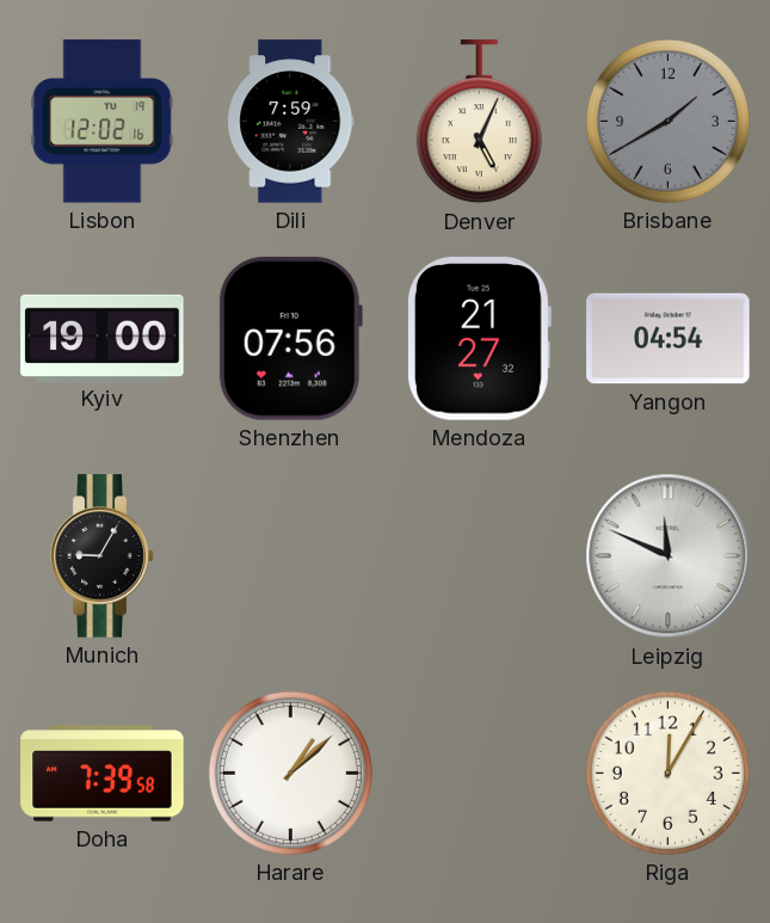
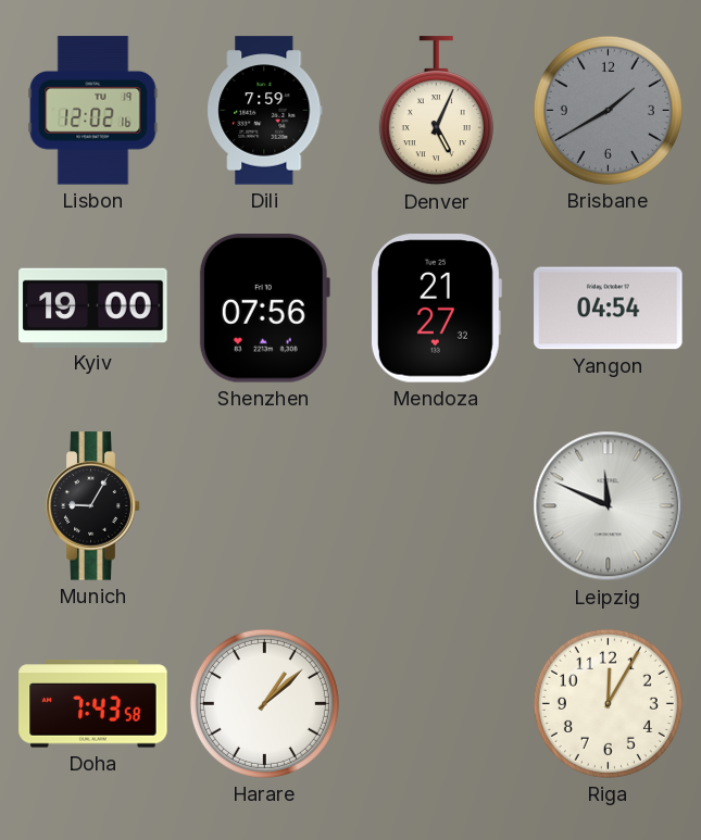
Doha: 7:39 -> 7:43 (93, 704)
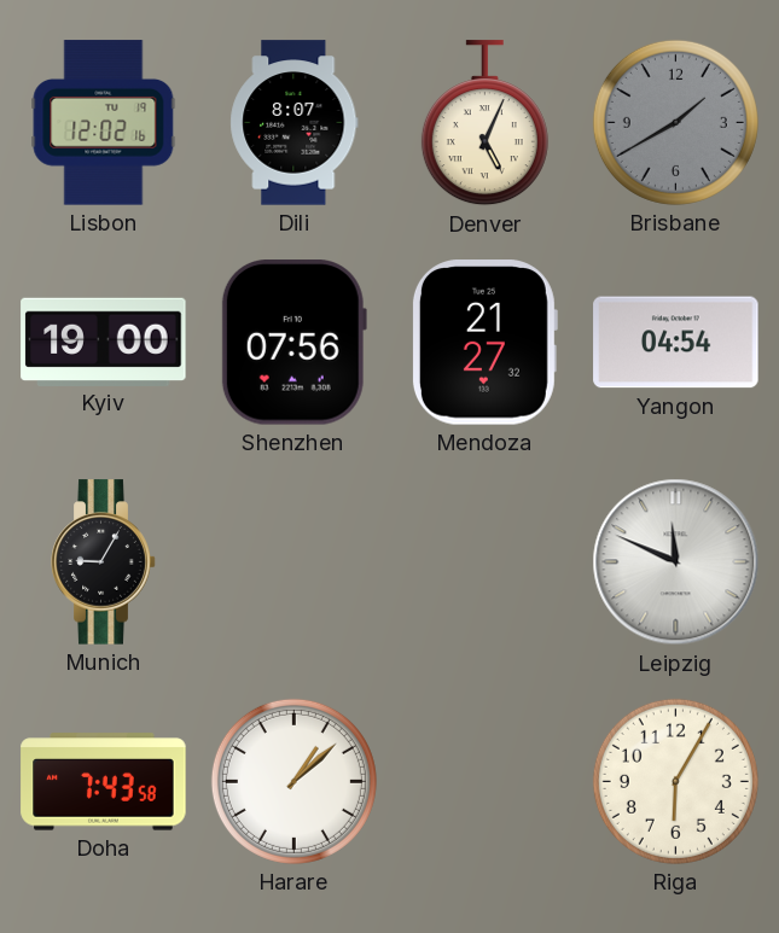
Dili: 7:59 -> 8:07 (295, 123)
Riga: 12:05 -> 6:05 (675, 781)
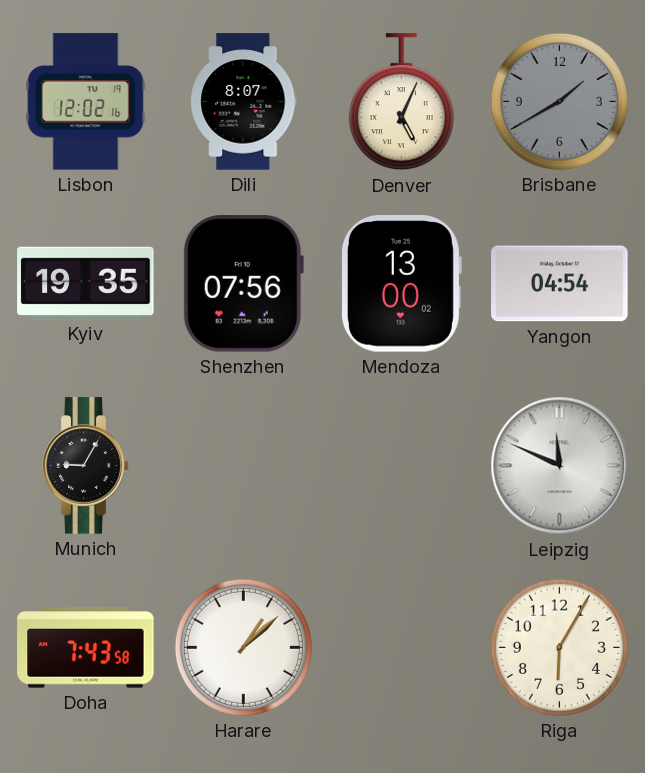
Kyiv: 19:00 -> 19:35 (86, 283)
Mendoza: 21:27 -> 13:00 (401, 284)
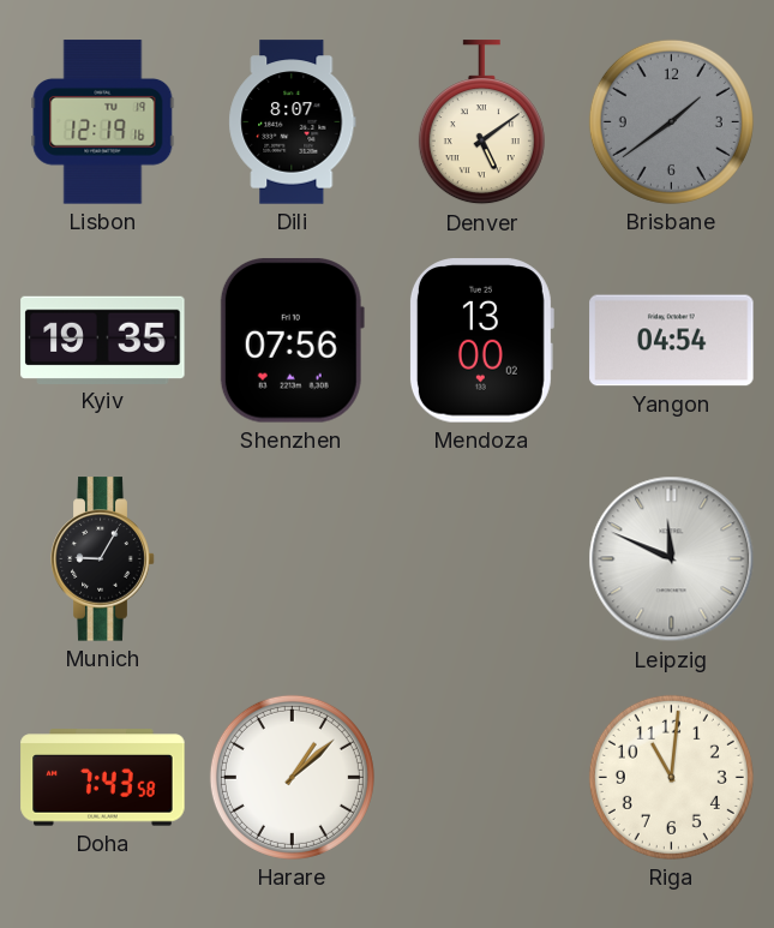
Lisbon: 12:02 -> 12:19 (103, 122)
Denver: 5:04 -> 5:09 (481, 122)
Brisbane: 1:40 -> 1:39 (671, 121)
Riga: 6:05 -> 11:01 (671, 777)
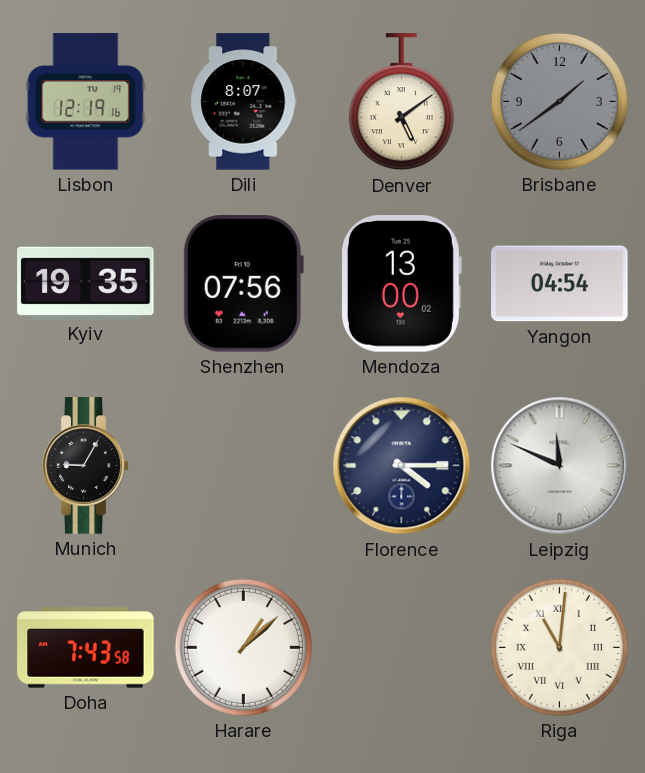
Florence: none -> 4:15 (402, 466)
Riga numerals: Arabic -> Roman (559, 647)
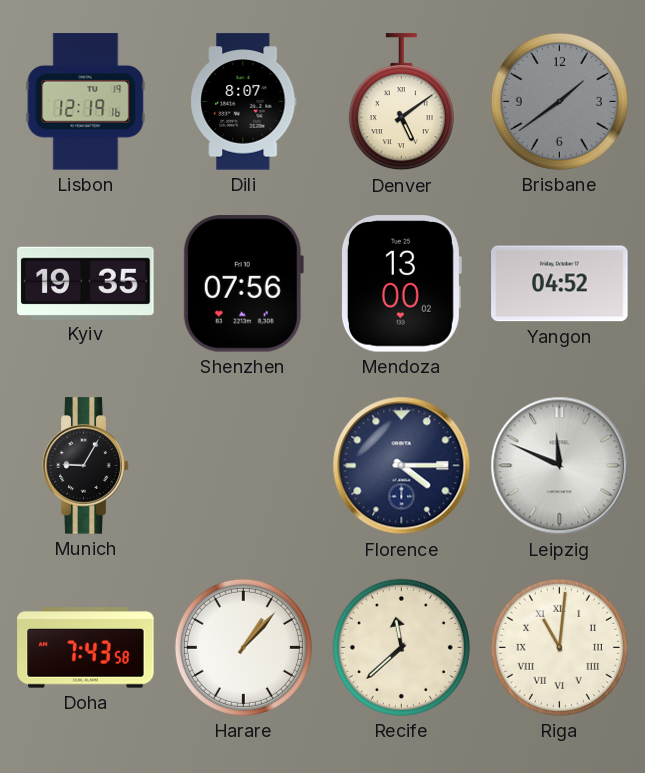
Yangon: 04:54 -> 04:52 (560, 284)
Harare: 1:08 -> 1:07 (243, 647)
Recife: none -> 11:38 (401, 647)
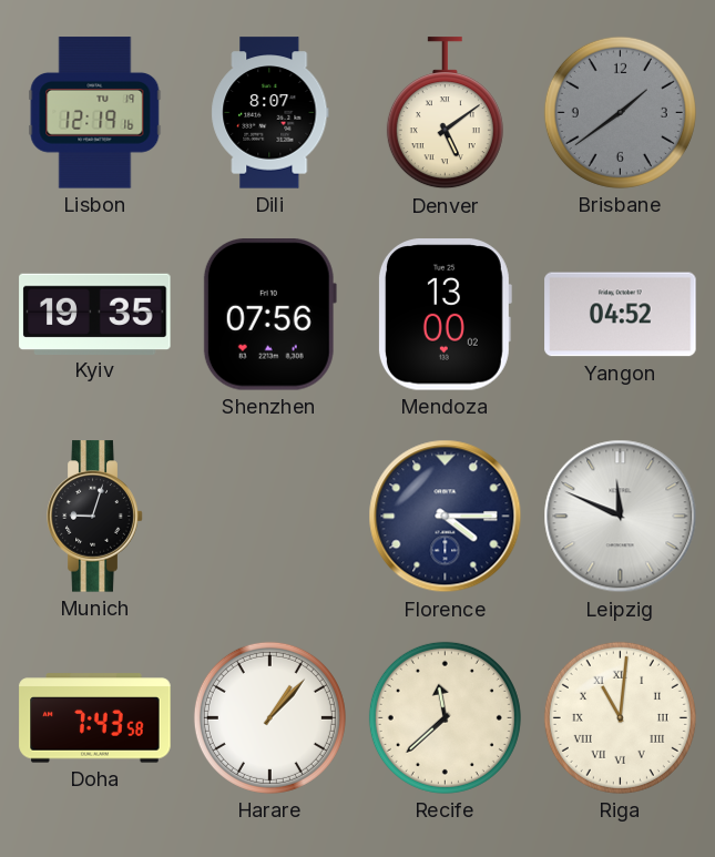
Munich: 9:05 -> 9:03 (95, 517)
